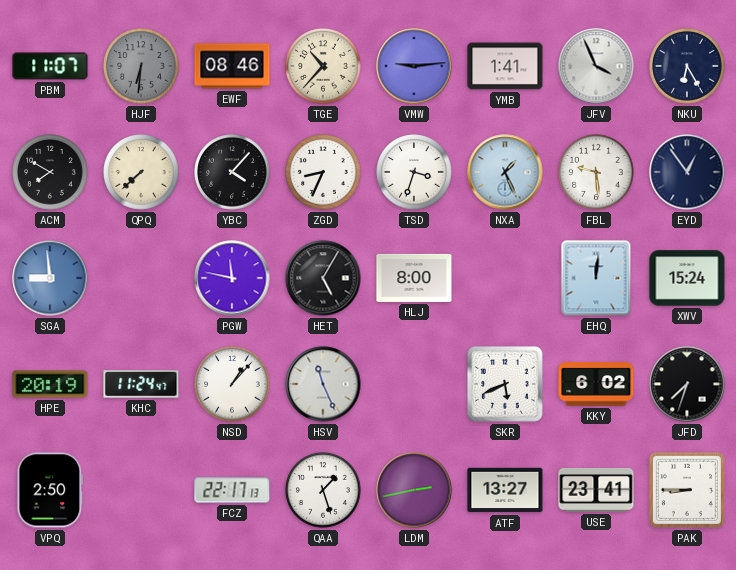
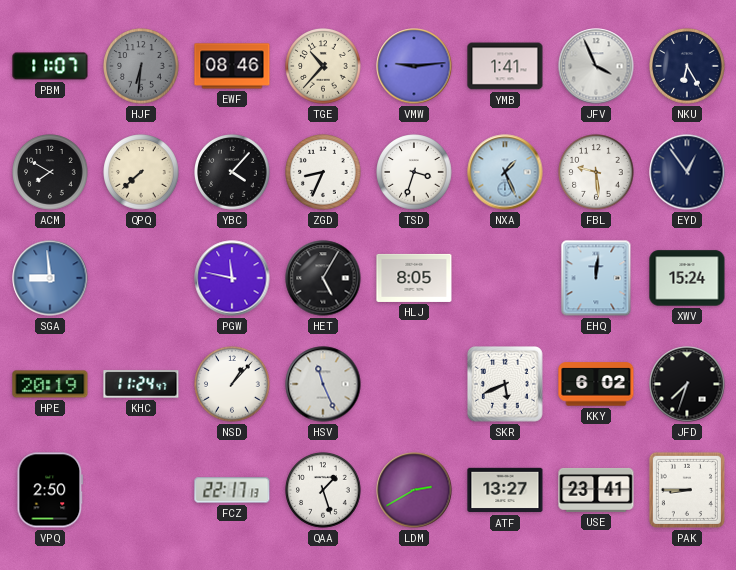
HLJ: 8:00 -> 8:05 (414, 278)
LDM: 2:43 -> 2:40 (414, 490)
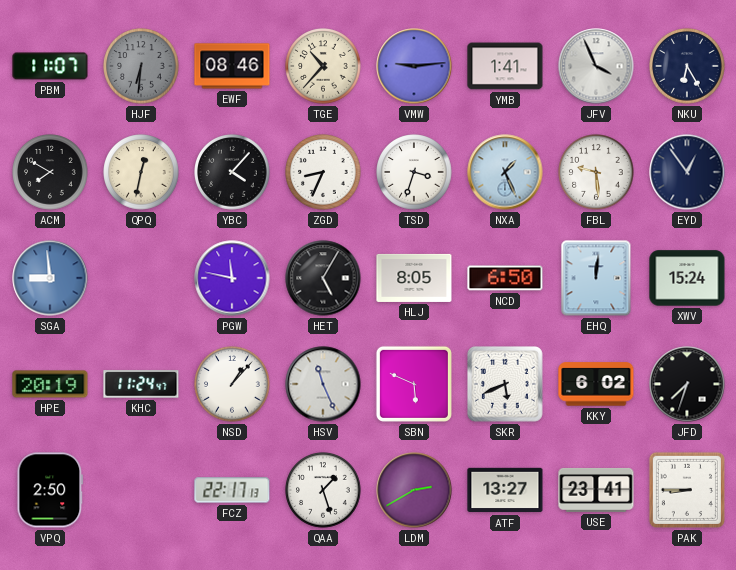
QPQ: 7:38 -> 12:32 (141, 172)
NCD: none -> 6:50 (505, 278)
SBN: none -> 5:49 (414, 384)
